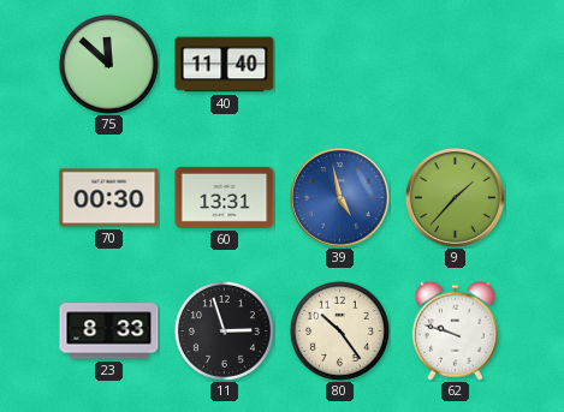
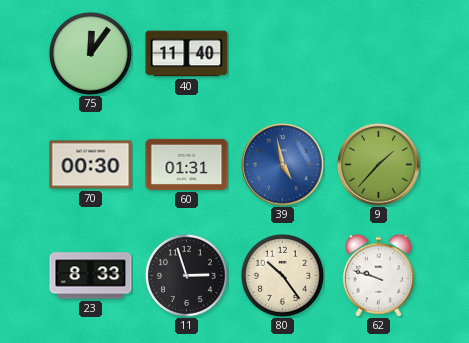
75: 11:52 -> 12:06 (90, 53)
60: 13:31 -> 01:31 (187, 164)
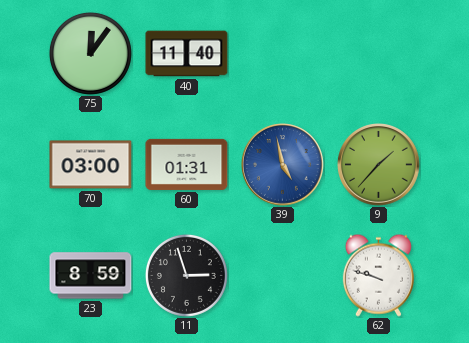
70: 00:30 -> 03:00 (91, 165)
23: 8:33 -> 8:59 (91, 276)
80: 10:24 -> none (282, 275)
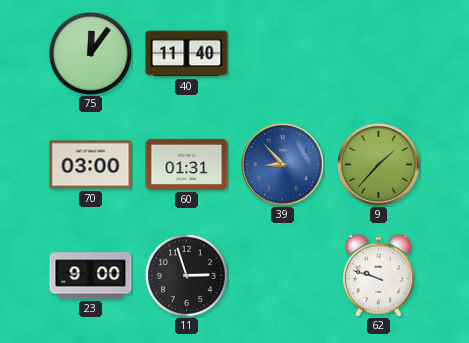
39: 4:58 -> 8:53 (283, 165)
23: 8:59 -> 9:00 (91, 276)
